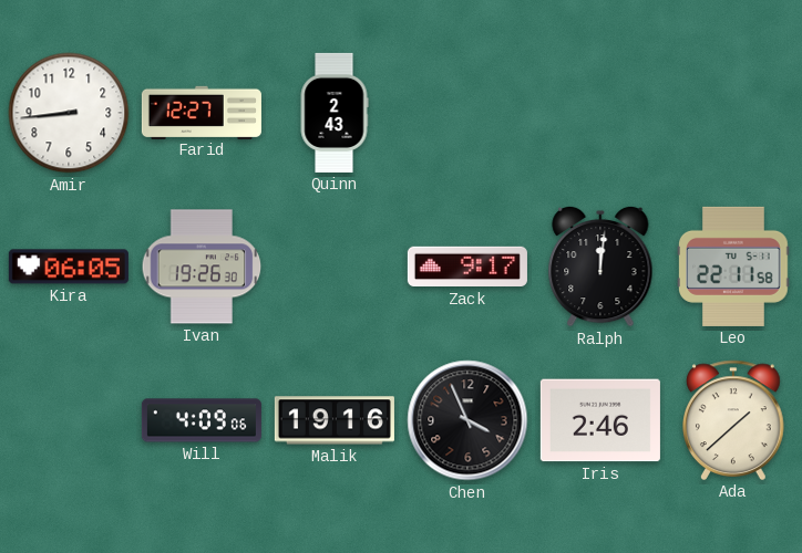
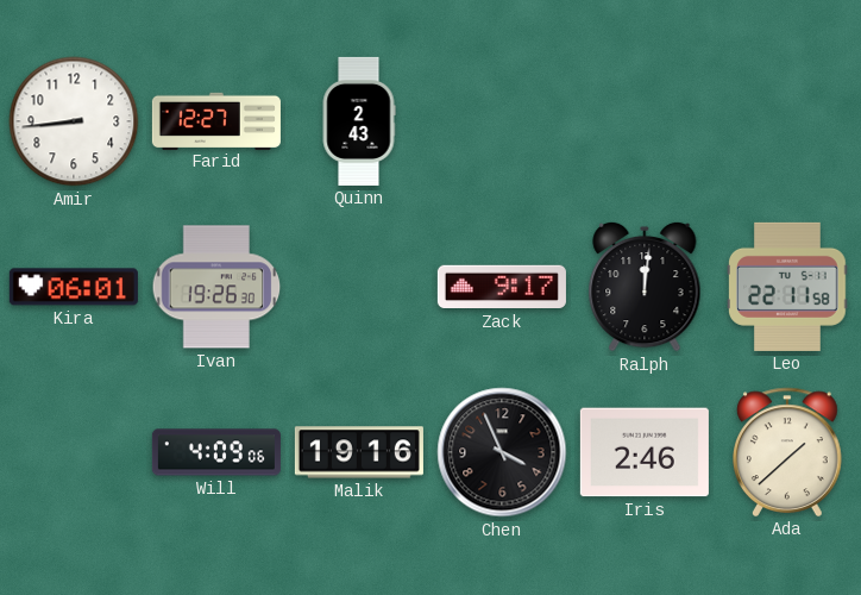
Kira: 06:05 -> 06:01 (74, 287)
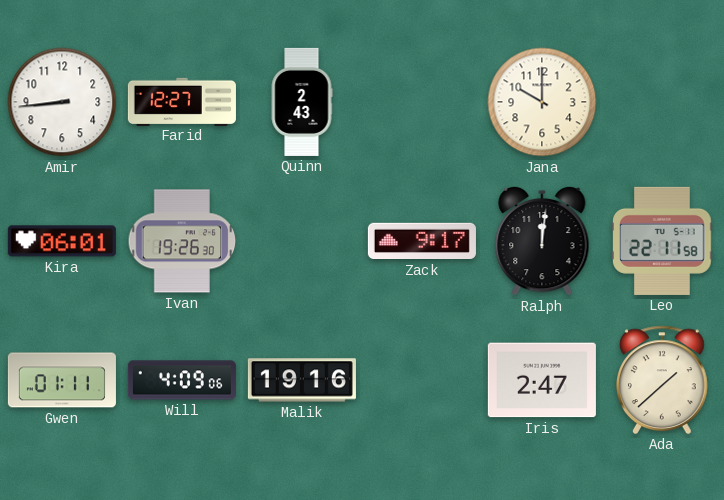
Jana: none -> 10:00 (542, 102)
Gwen: none -> 01:11 (62, 380)
Chen: 3:56 -> none (502, 452)
Iris: 2:46 -> 2:47 (542, 380)
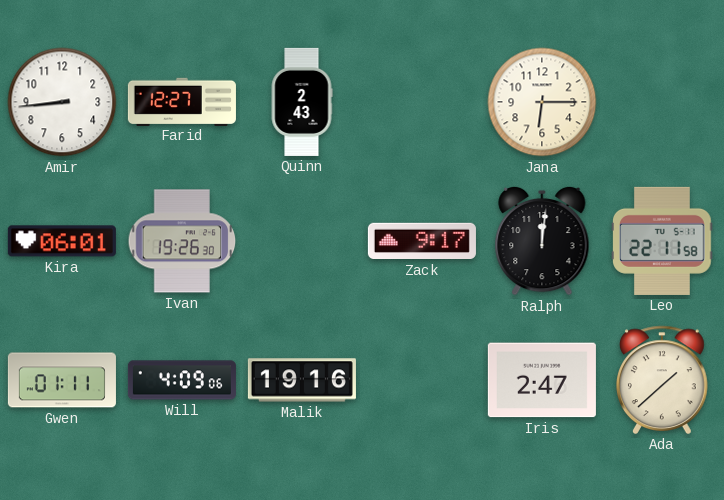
Jana: 10:00 -> 6:15 (542, 102)
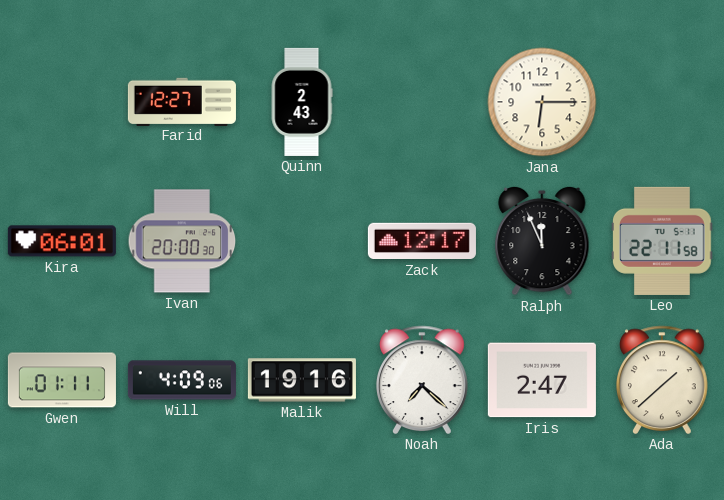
Amir: 8:44 -> none (62, 102)
Ivan: 19:26 -> 20:00 (182, 241)
Zack: 9:17 -> 12:17 (422, 241)
Ralph: 12:01 -> 11:56 (542, 241)
Noah: none -> 7:22 (423, 380)
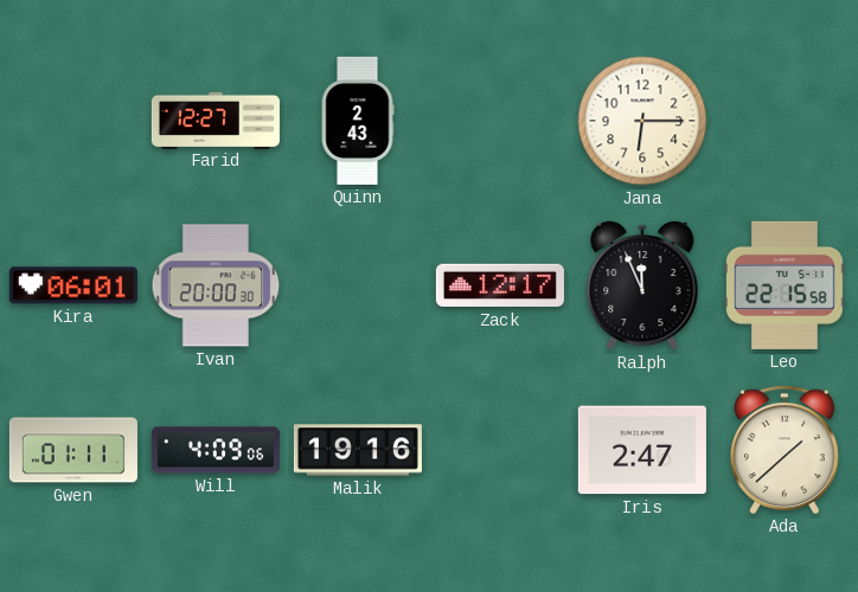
Leo: 22:11 -> 22:15 (786, 285)
Noah: 7:22 -> none (423, 380)
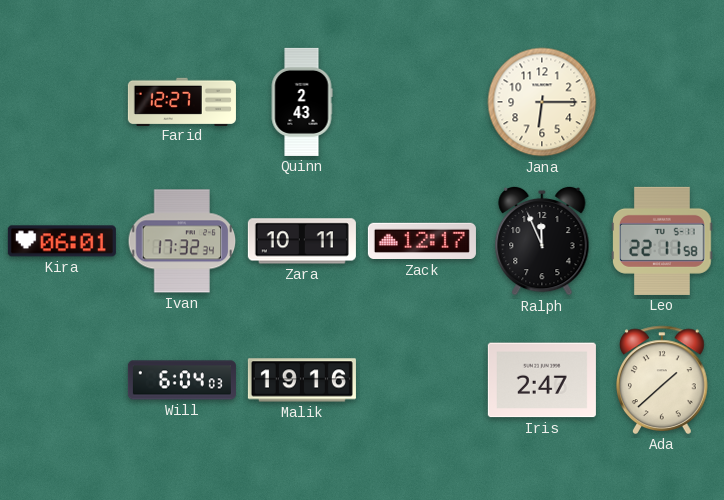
Ivan: 20:00 -> 17:32 (182, 241)
Zara: none -> 10:11 (302, 241)
Leo: 22:15 -> 22:11 (663, 241)
Gwen: 01:11 -> none (73, 450)
Will: 4:09 -> 6:04 (182, 380)
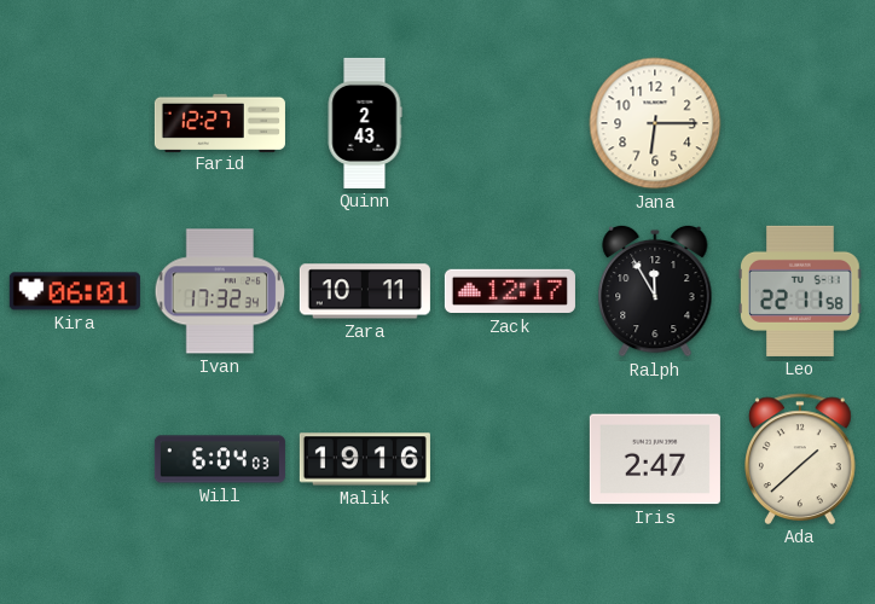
Ralph: 11:56 -> 11:55 (655, 291)
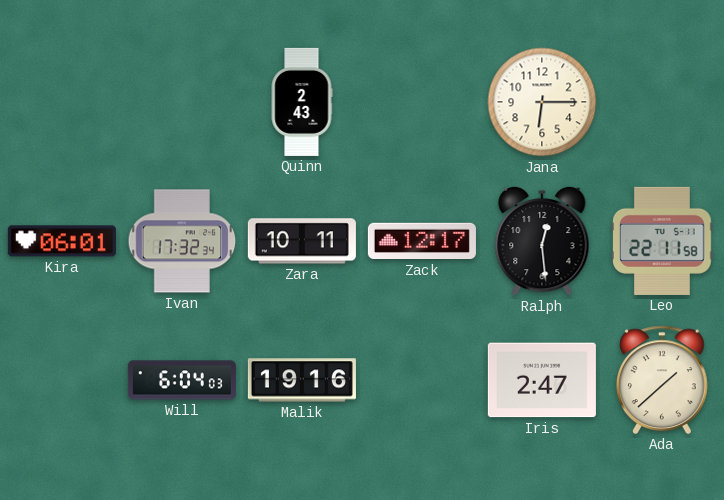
Farid: 12:27 -> none (220, 122)
Ralph: 11:55 -> 12:29 (542, 241)
